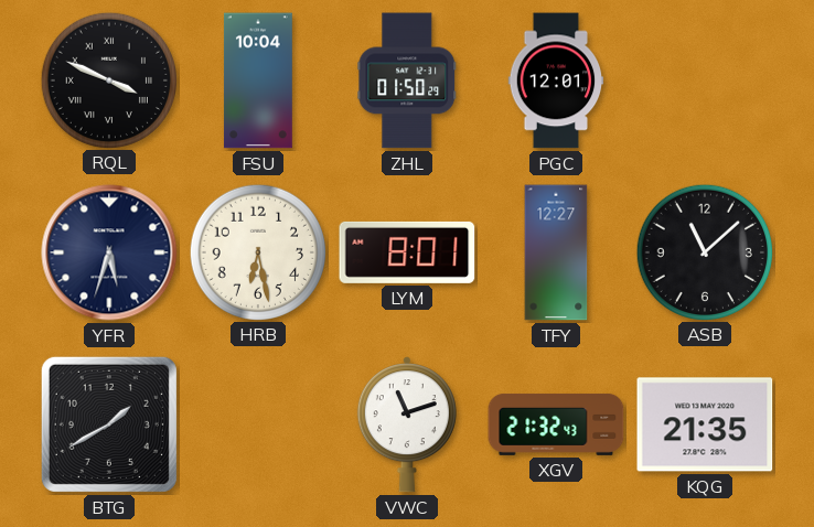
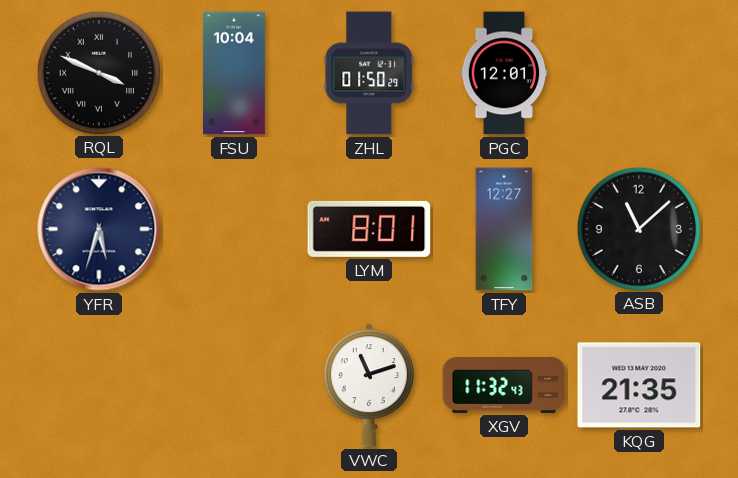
HRB: 6:28 -> none (257, 251)
BTG: 1:40 -> none (109, 424)
XGV: 21:32 -> 11:32 (504, 385)
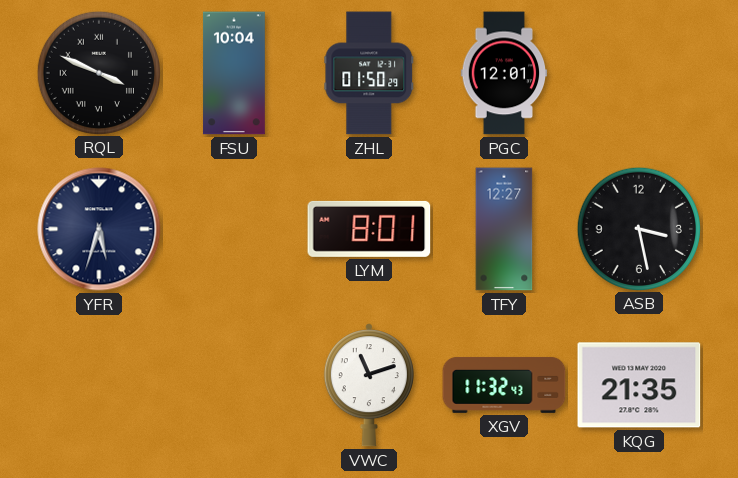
ASB: 11:08 -> 3:28 (638, 228)
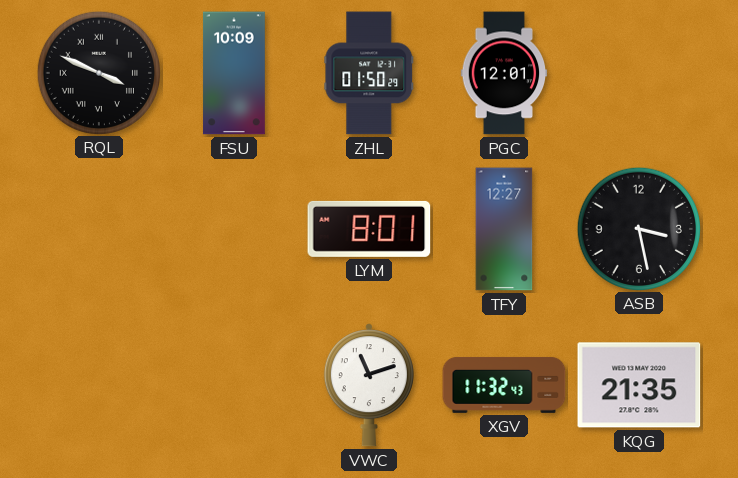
FSU: 10:04 -> 10:09 (234, 73)
YFR: 5:33 -> none (99, 229)
